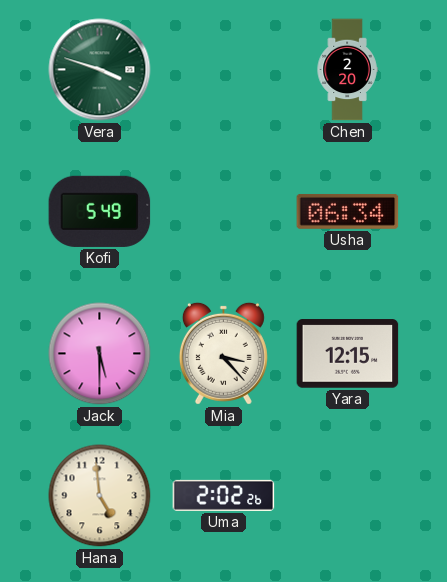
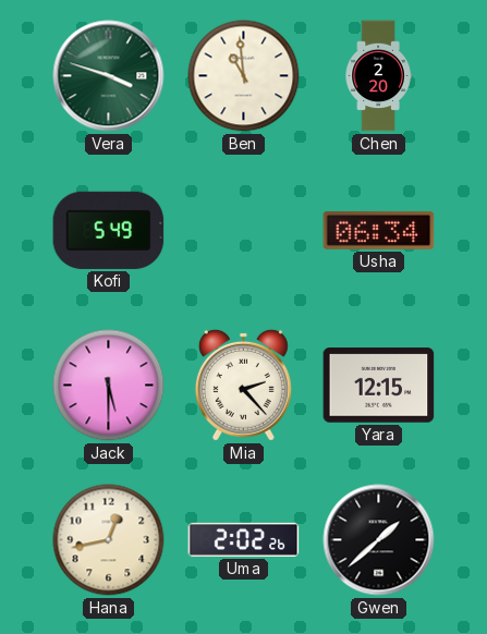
Ben: none -> 10:59 (244, 76)
Mia: 3:23 -> 2:23 (243, 385)
Hana: 4:59 -> 12:43 (109, 540)
Gwen: none -> 1:38 (379, 540)
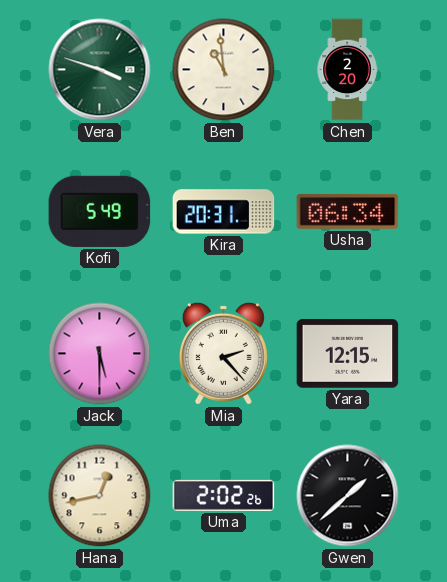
Kira: none -> 20:31 (224, 212)
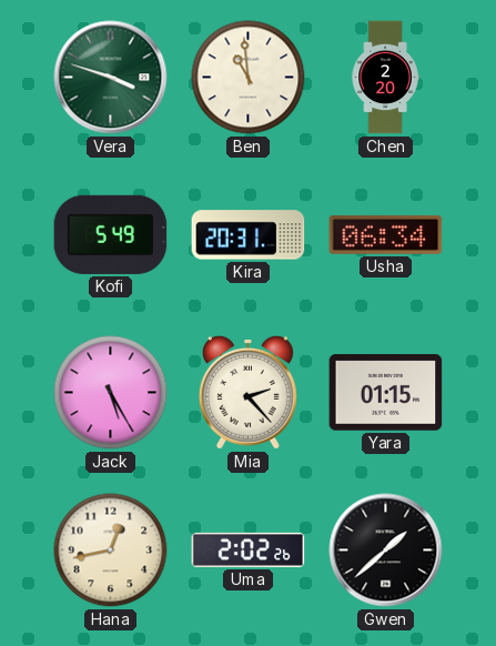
Jack: 5:30 -> 5:25 (111, 393)
Yara: 12:15 -> 01:15 (386, 393)
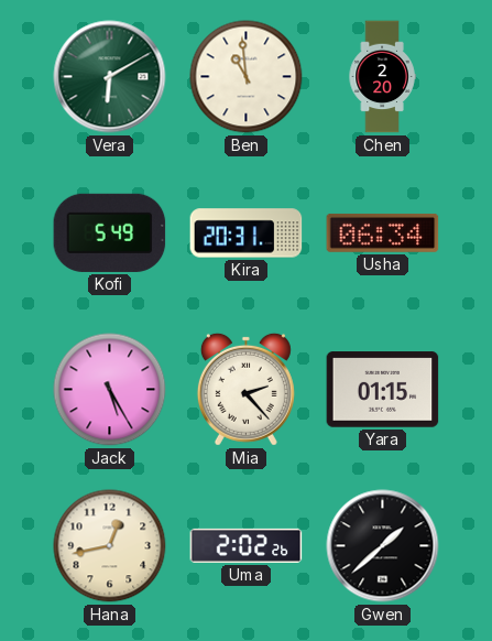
Vera: 3:48 -> 6:10 (110, 77)
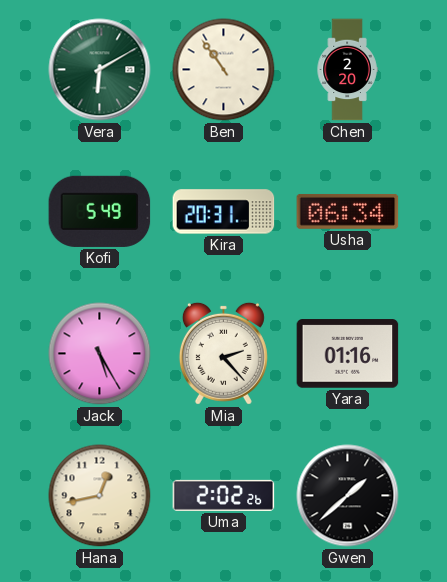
Ben: 10:59 -> 10:54 (224, 70)
Yara: 01:15 -> 01:16 (348, 354)
